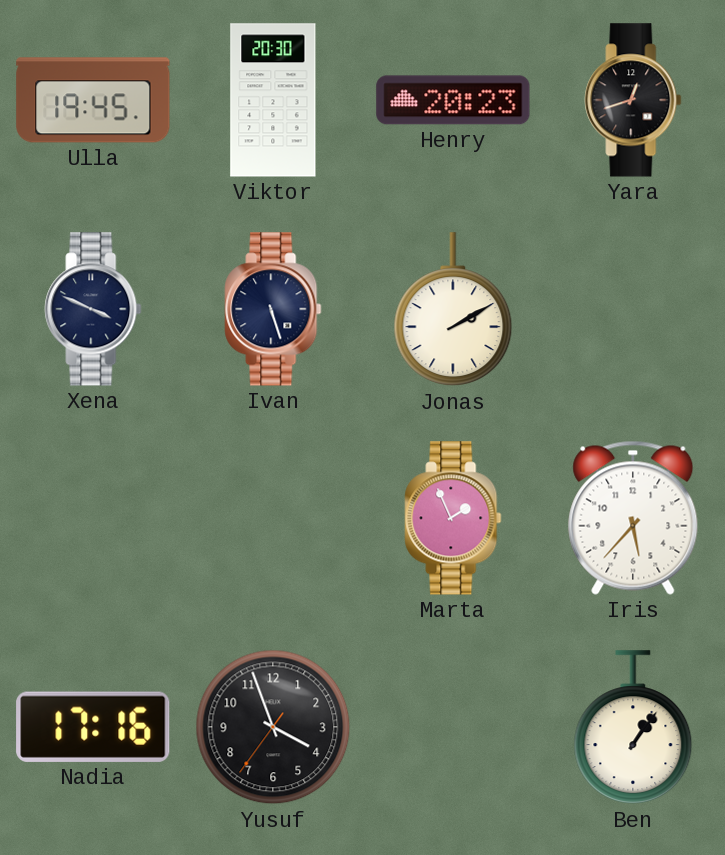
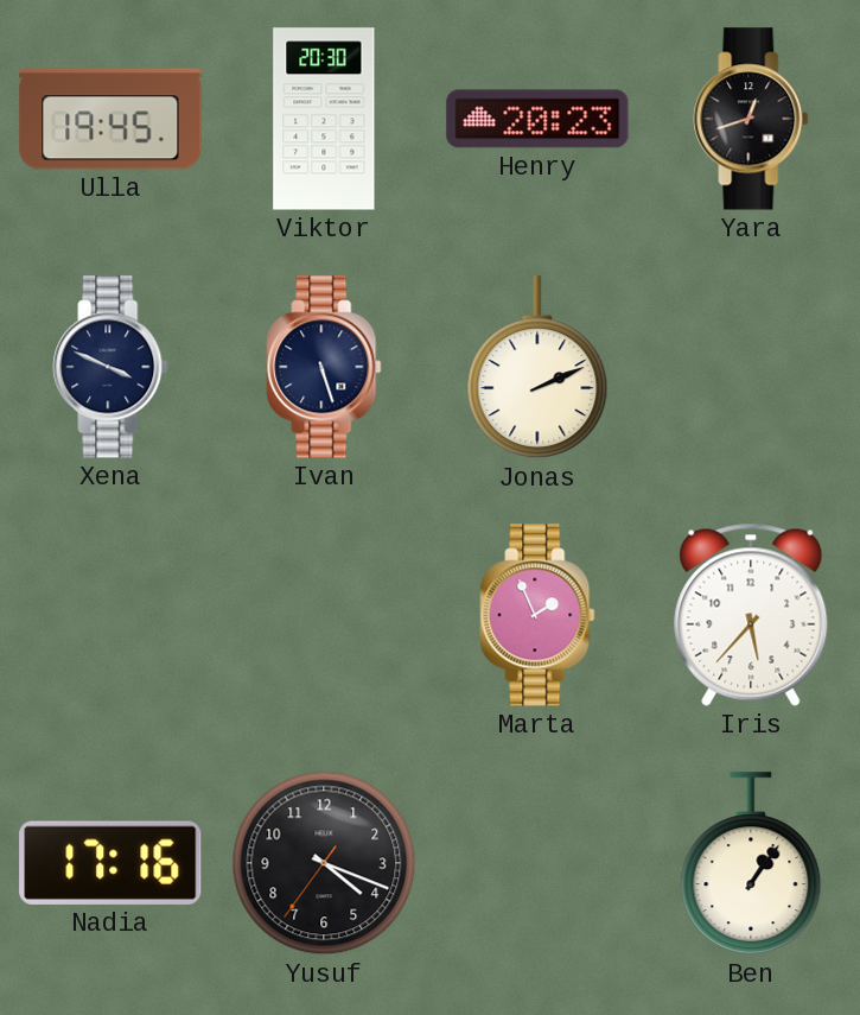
Jonas: 2:10 -> 2:11 (537, 368)
Yusuf: 3:56 -> 4:18 (324, 863)
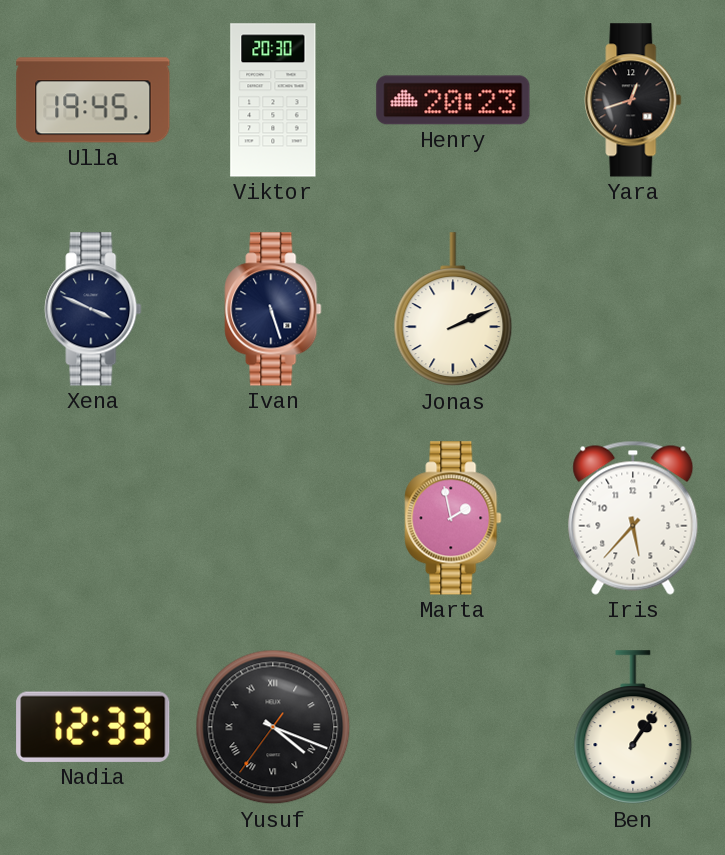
Marta: 1:56 -> 1:58 (453, 518)
Nadia: 17:16 -> 12:33 (93, 727)
Yusuf numerals: Arabic -> Roman (273, 727)
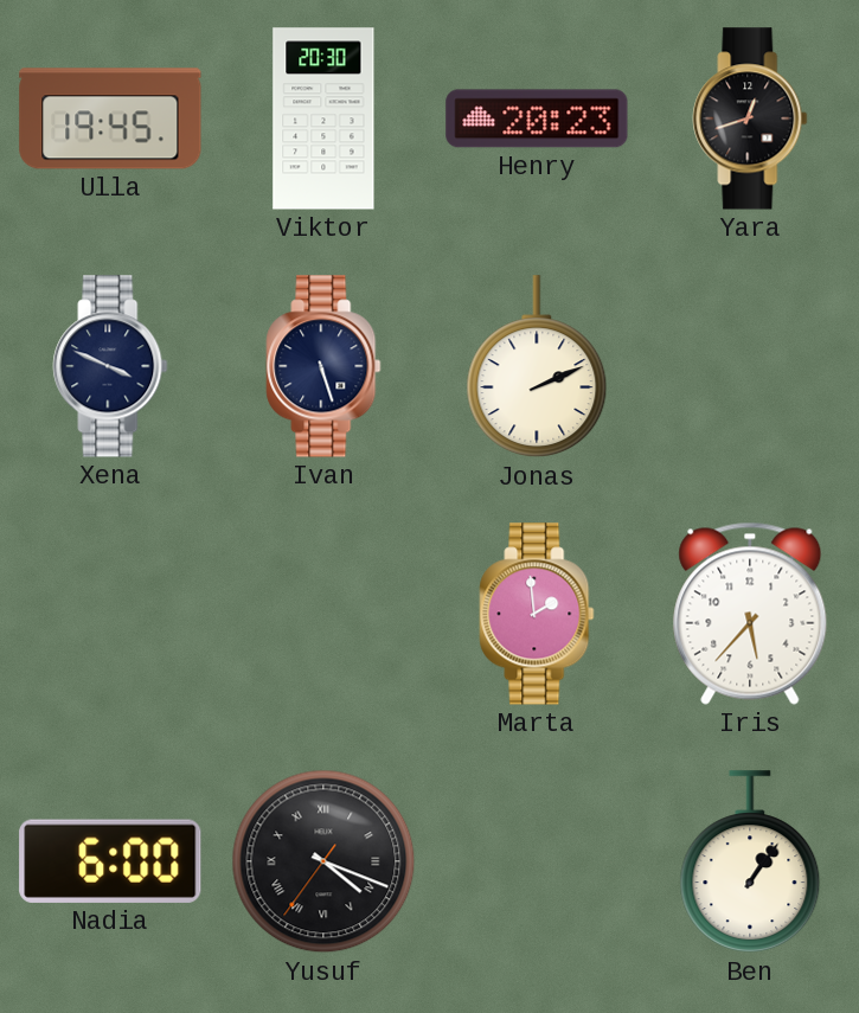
Marta: 1:58 -> 1:59 (537, 614)
Nadia: 12:33 -> 6:00 (110, 861)
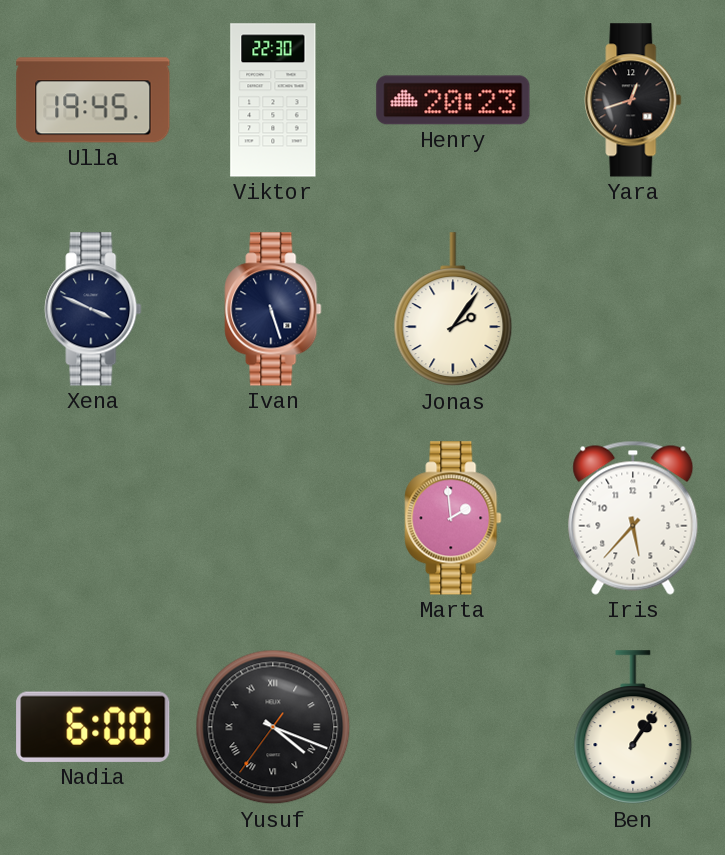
Viktor: 20:30 -> 22:30 (273, 100)
Jonas: 2:11 -> 2:06 (453, 310)
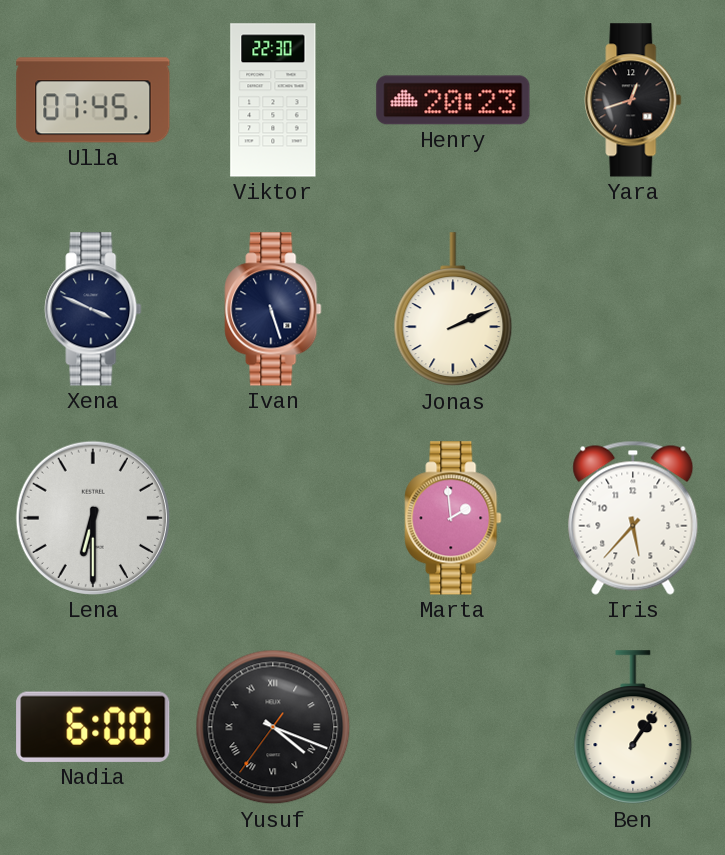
Ulla: 19:45 -> 07:45 (93, 100)
Jonas: 2:06 -> 2:11 (453, 310)
Lena: none -> 6:30 (93, 518)
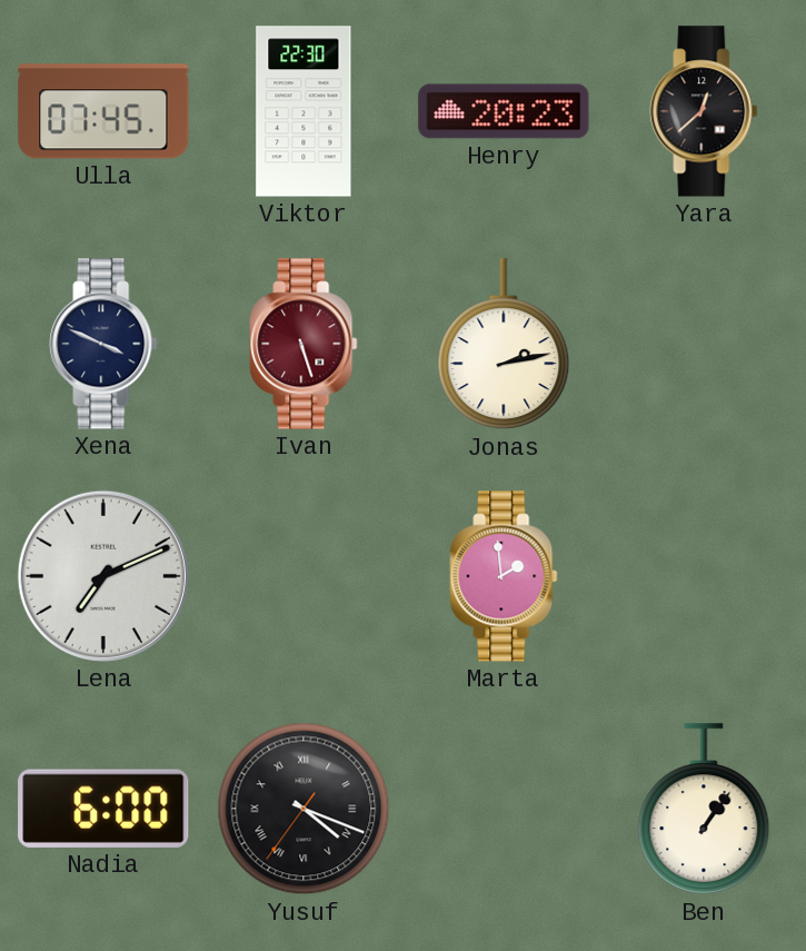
Yara: 12:42 -> 12:38 (704, 111)
Ivan dial: navy -> burgundy (304, 344)
Jonas: 2:11 -> 2:13 (504, 345)
Lena: 6:30 -> 7:11 (103, 576)
Iris: 5:37 -> none (633, 518)
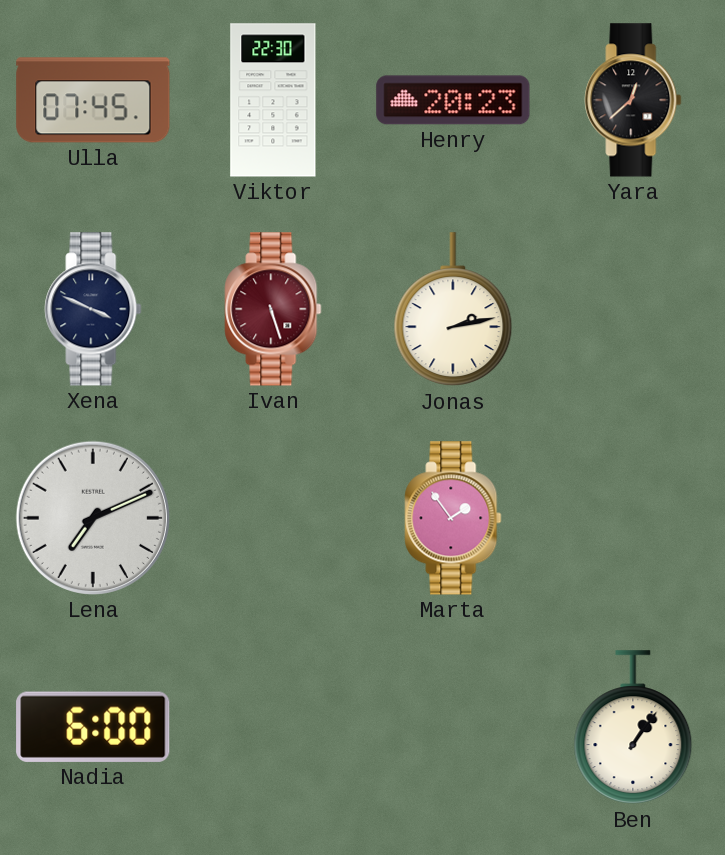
Marta: 1:59 -> 1:54 (453, 518)
Yusuf: 4:18 -> none (304, 809)
